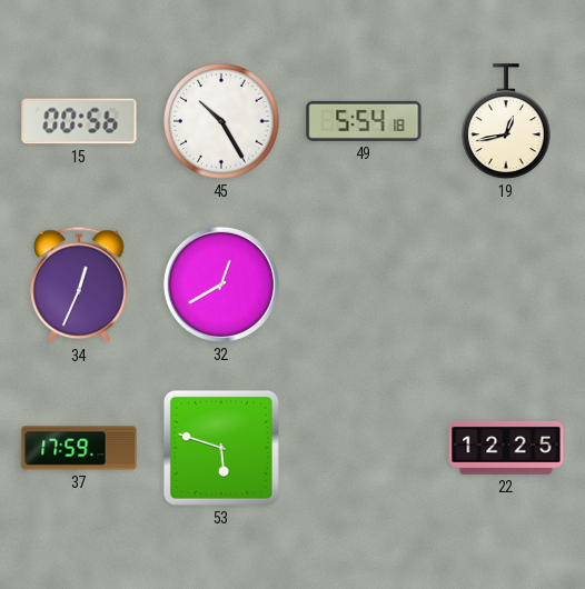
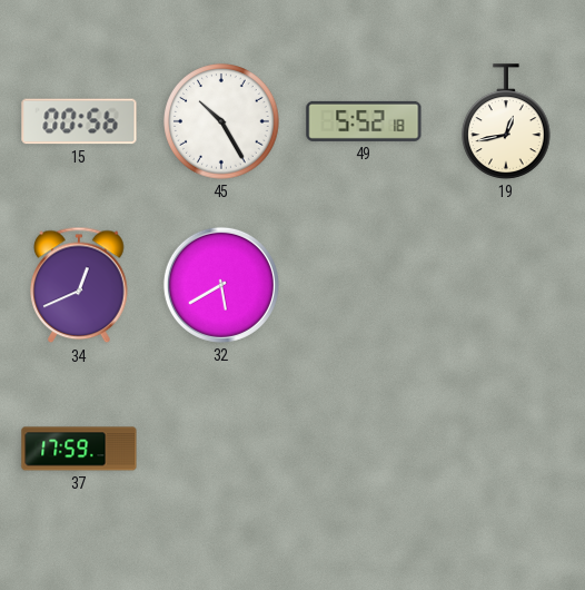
49: 5:54 -> 5:52 (364, 121)
34: 12:34 -> 12:41 (79, 285)
32: 12:40 -> 5:40 (221, 285)
53: 5:48 -> none (221, 448)
22: 12:25 -> none (506, 448)
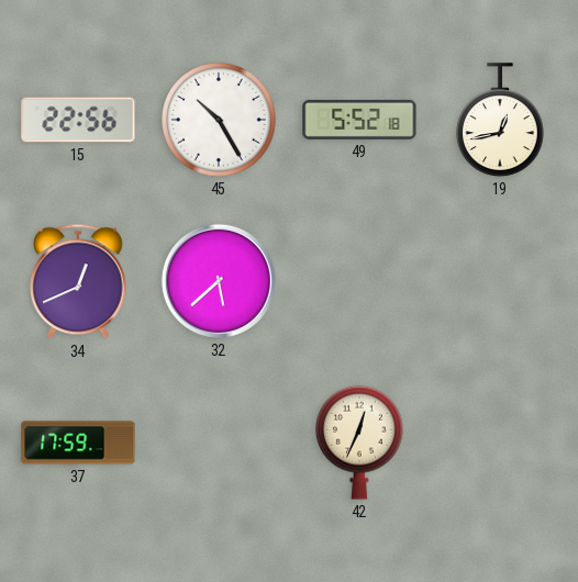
15: 00:56 -> 22:56 (78, 120)
32: 5:40 -> 5:38 (219, 281)
42: none -> 12:34 (360, 443)
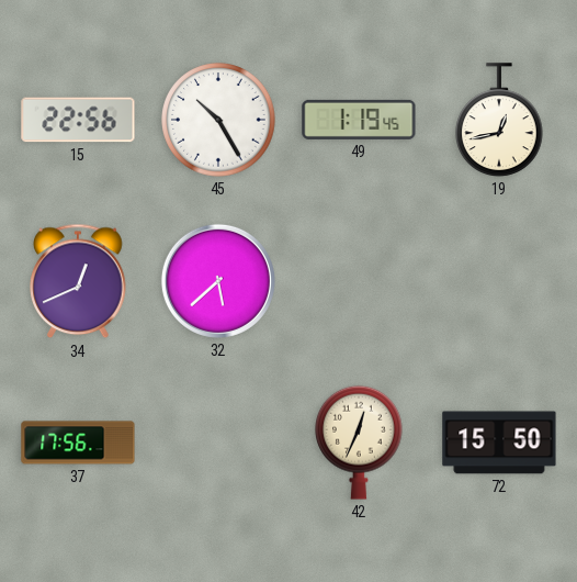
49: 5:52 -> 1:19 (359, 120)
37: 17:59 -> 17:56 (78, 443)
72: none -> 15:50 (499, 443)
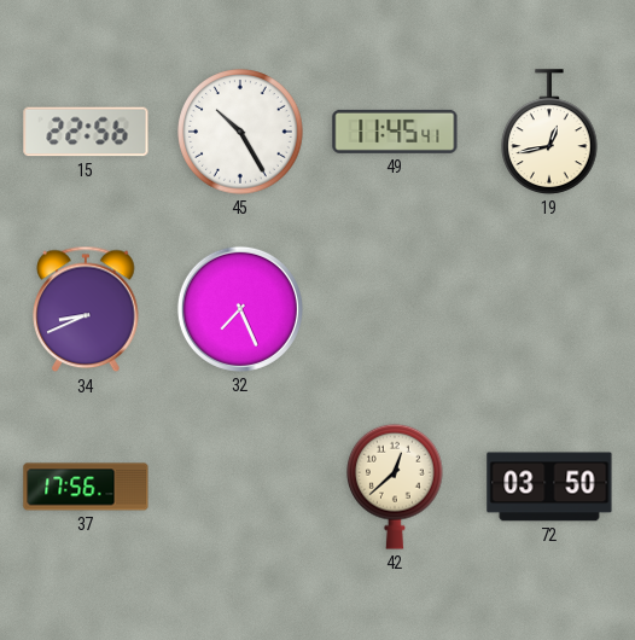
49: 1:19 -> 11:45 (395, 132)
34: 12:41 -> 8:41 (86, 309)
32: 5:38 -> 7:26 (240, 309)
42: 12:34 -> 12:38 (396, 487)
72: 15:50 -> 03:50 (549, 487)
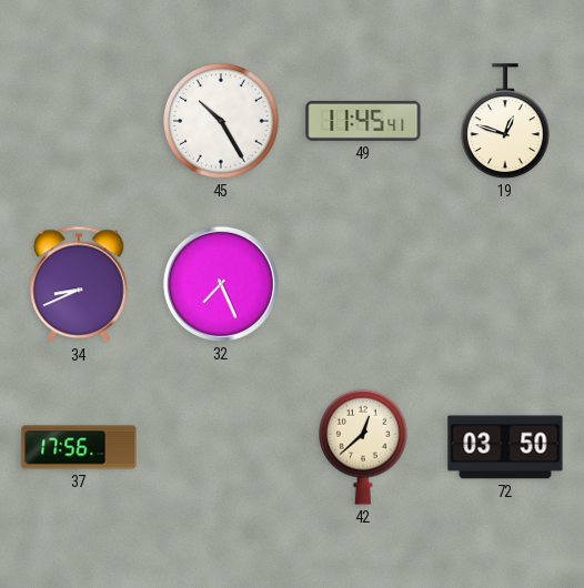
15: 22:56 -> none (86, 132)
19: 12:43 -> 12:48 (506, 121)
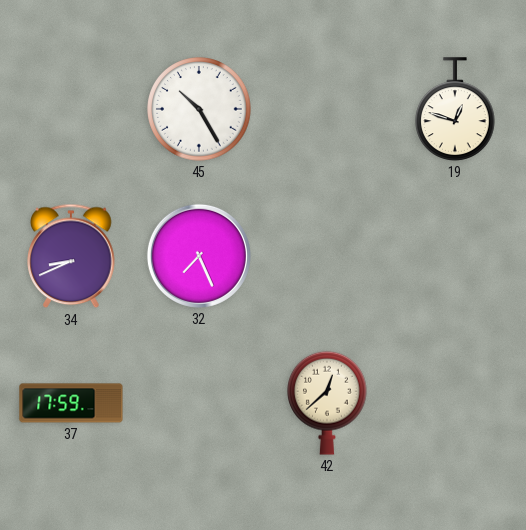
49: 11:45 -> none (363, 121)
37: 17:56 -> 17:59 (71, 403)
72: 03:50 -> none (505, 447)
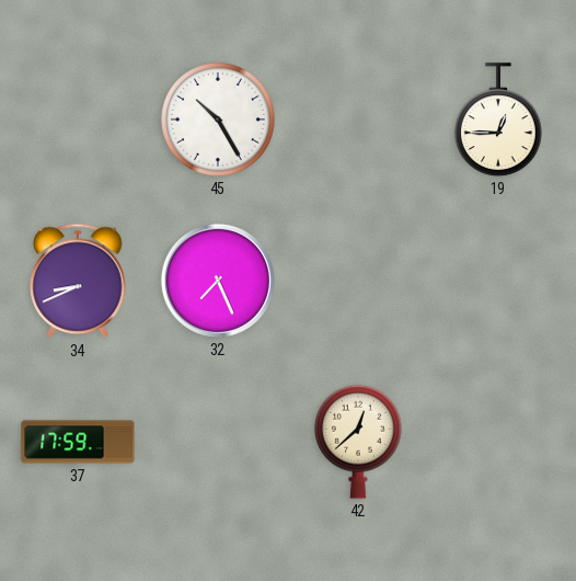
19: 12:48 -> 12:45 (499, 119)
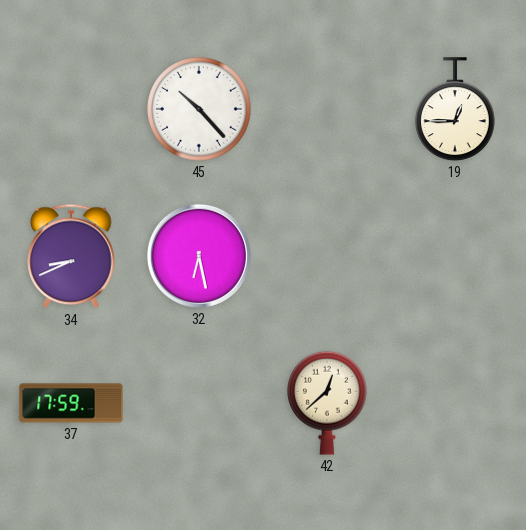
45: 10:25 -> 10:23 (199, 109)
32: 7:26 -> 6:28 (199, 256)
